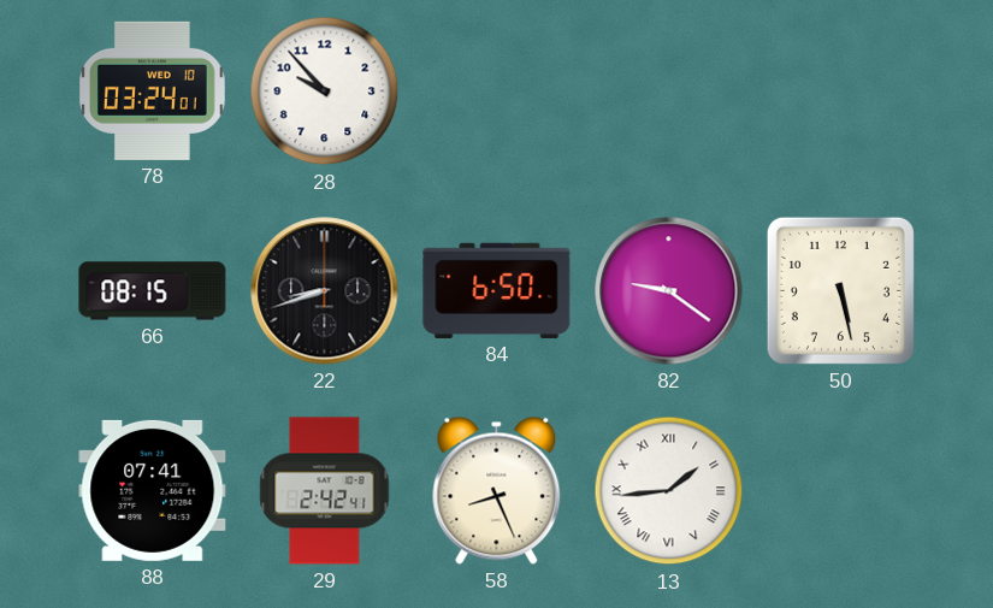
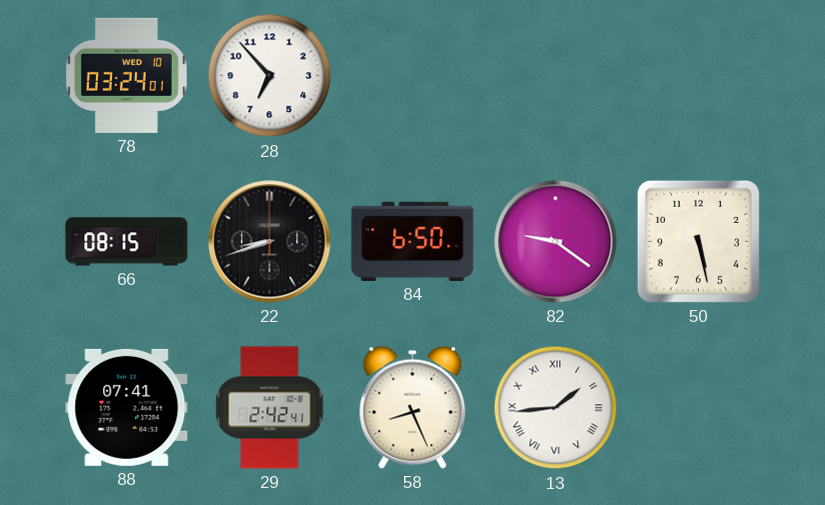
28: 9:53 -> 6:53 (270, 76)
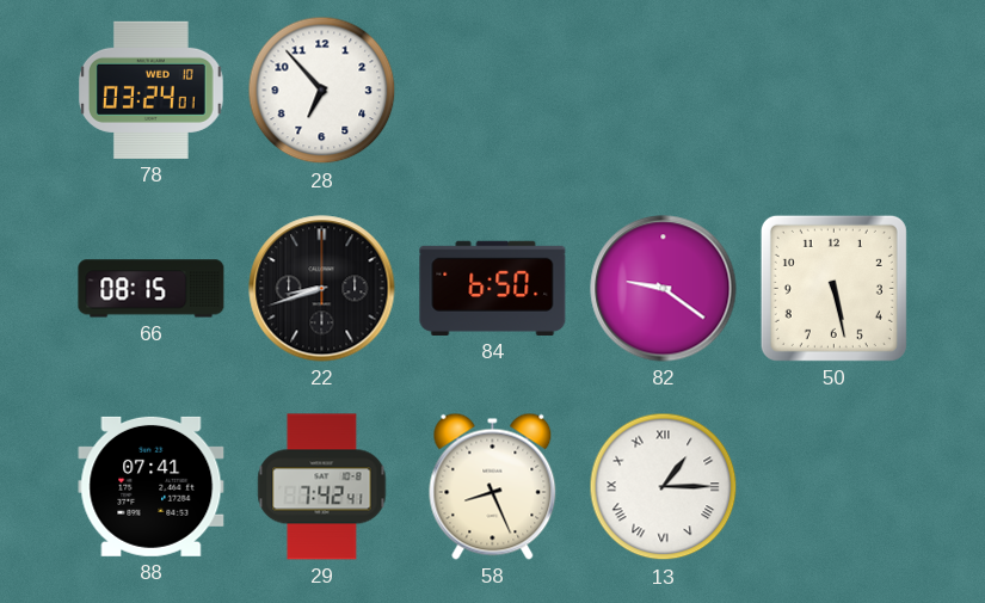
29: 2:42 -> 7:42 (322, 487)
13: 1:44 -> 1:15 (664, 487)
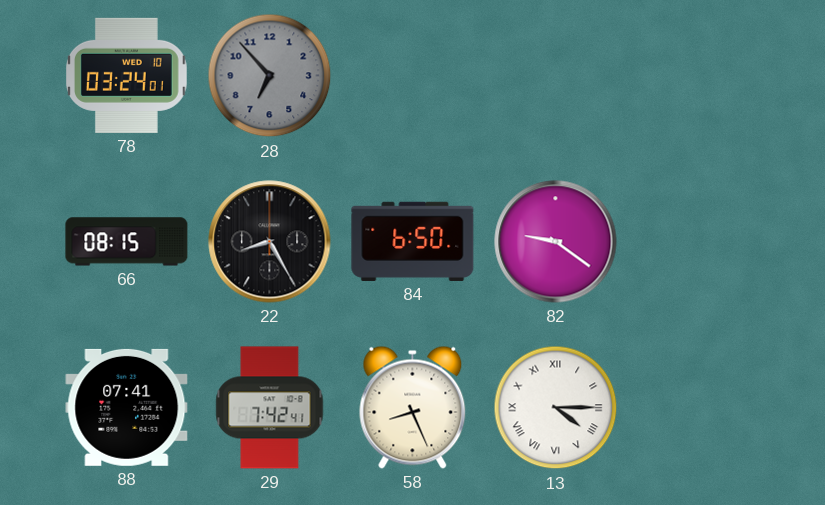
28 dial: white -> grey (270, 76)
22: 8:42 -> 8:25 (270, 242)
50: 5:28 -> none (833, 288)
13: 1:15 -> 4:15 (556, 408)
